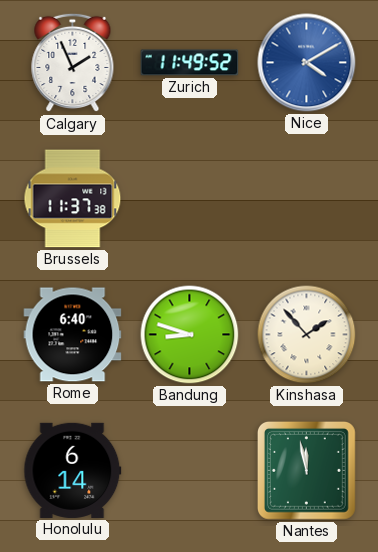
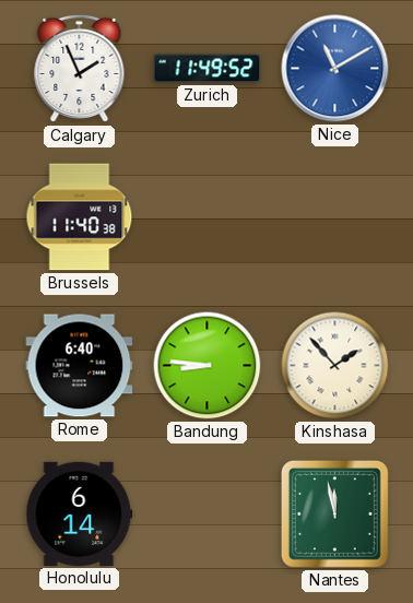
Nice: 4:10 -> 11:10 (335, 69)
Brussels: 11:37 -> 11:40 (80, 217)
Bandung: 8:48 -> 8:46 (208, 366)
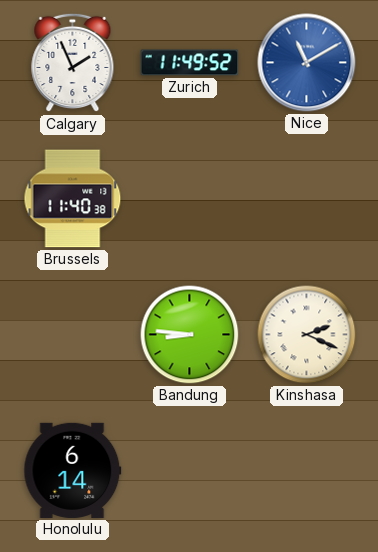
Rome: 6:40 -> none (80, 366)
Kinshasa: 1:53 -> 2:19 (307, 335)
Nantes: 11:58 -> none (335, 515)
